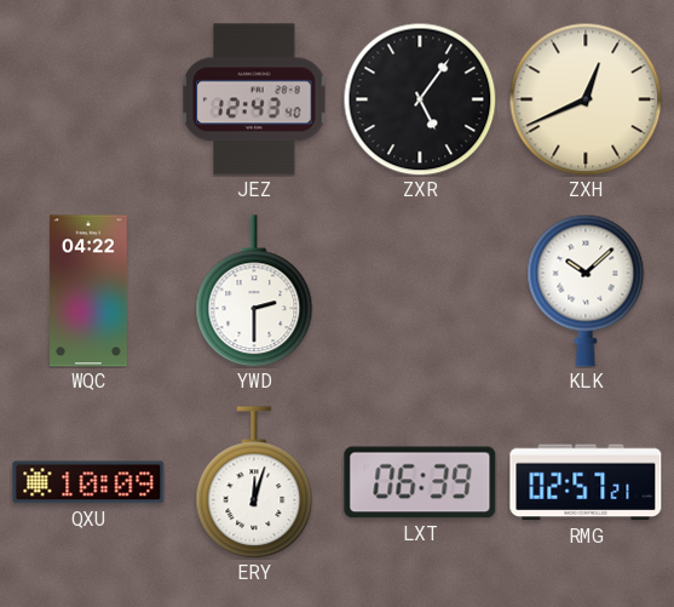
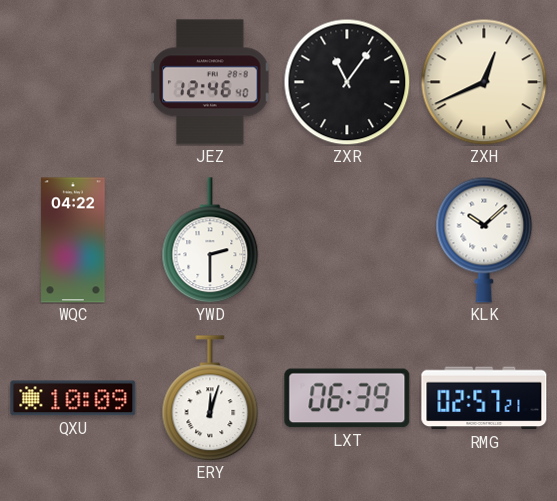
JEZ: 12:43 -> 12:46 (210, 82)
ZXR: 5:06 -> 11:06 (347, 82)
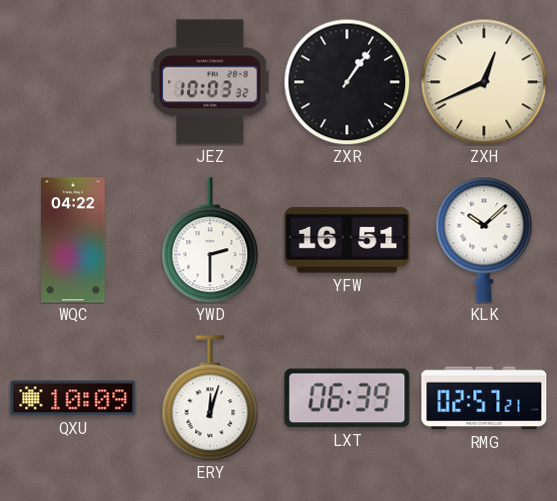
JEZ: 12:46 -> 10:03 (210, 82)
ZXR: 11:06 -> 1:06 (347, 82)
YFW: none -> 16:51 (347, 240)
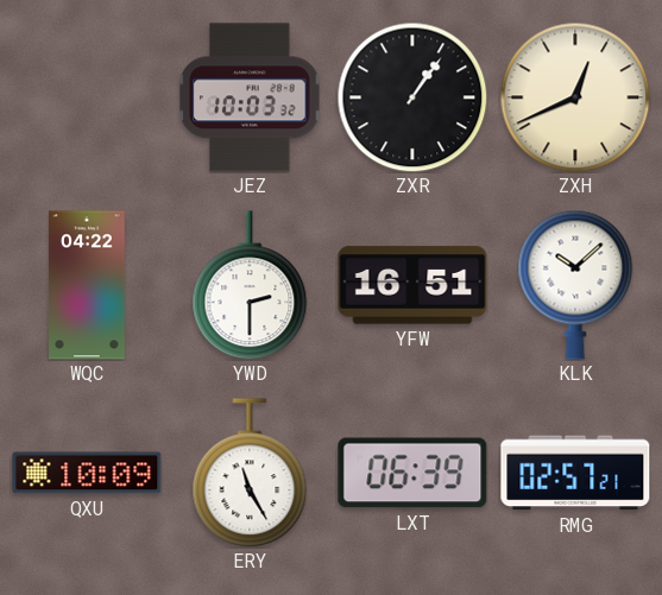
ERY: 12:03 -> 11:25 (250, 473)
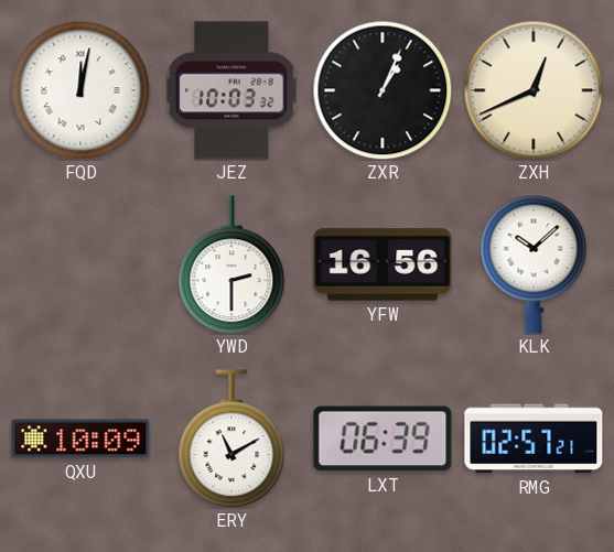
FQD: none -> 12:02 (80, 90)
ZXR: 1:06 -> 1:04 (383, 90)
WQC: 04:22 -> none (87, 285)
YFW: 16:51 -> 16:56 (383, 264)
ERY: 11:25 -> 11:10 (231, 439)
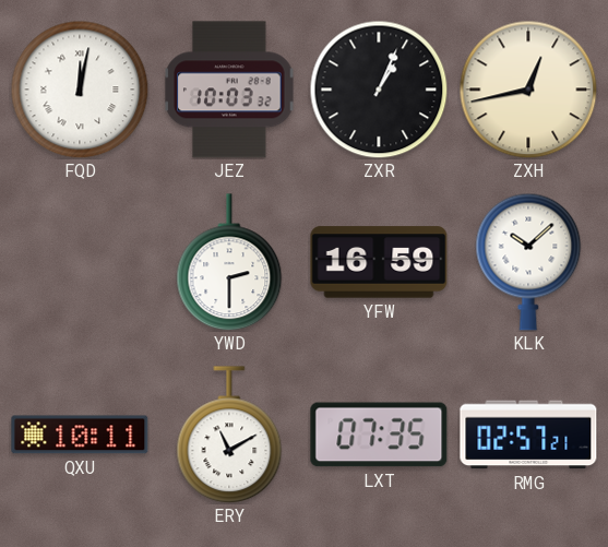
ZXH: 12:41 -> 12:43 (528, 90)
YFW: 16:56 -> 16:59 (379, 262)
QXU: 10:09 -> 10:11 (80, 435)
LXT: 06:39 -> 07:35 (379, 435)
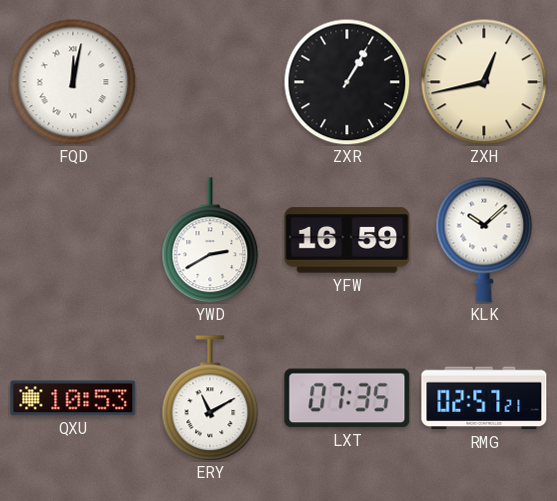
JEZ: 10:03 -> none (229, 90)
ZXR: 1:04 -> 1:05 (347, 82)
YWD: 2:30 -> 2:40 (210, 240)
QXU: 10:11 -> 10:53 (73, 398)
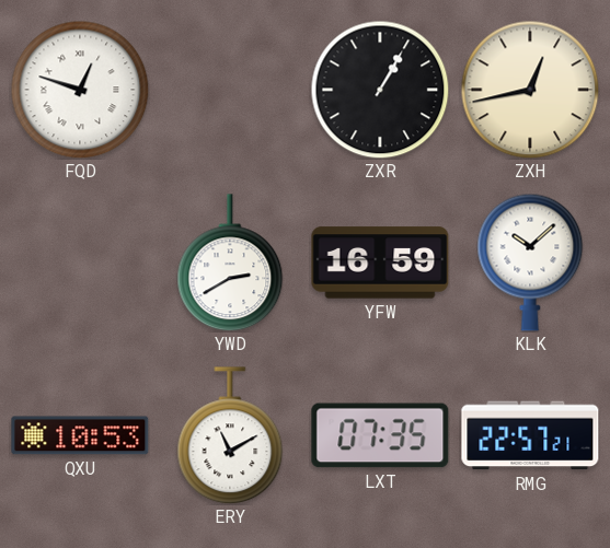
FQD: 12:02 -> 12:48 (80, 90)
RMG: 02:57 -> 22:57 (530, 435)
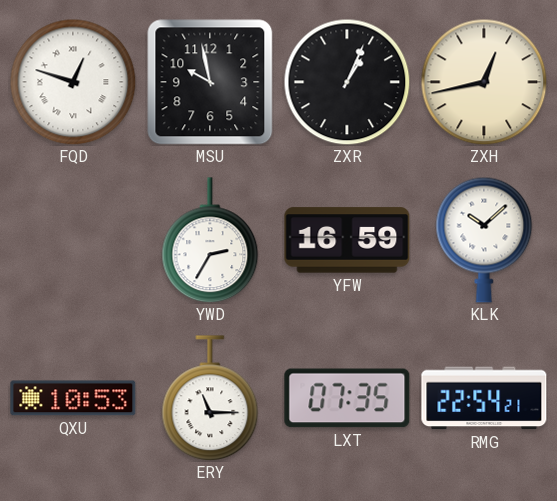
MSU: none -> 9:58 (210, 82)
ZXR: 1:05 -> 1:04 (347, 82)
YWD: 2:40 -> 2:35 (210, 240)
ERY: 11:10 -> 11:15 (210, 398)
RMG: 22:57 -> 22:54 (484, 398)
